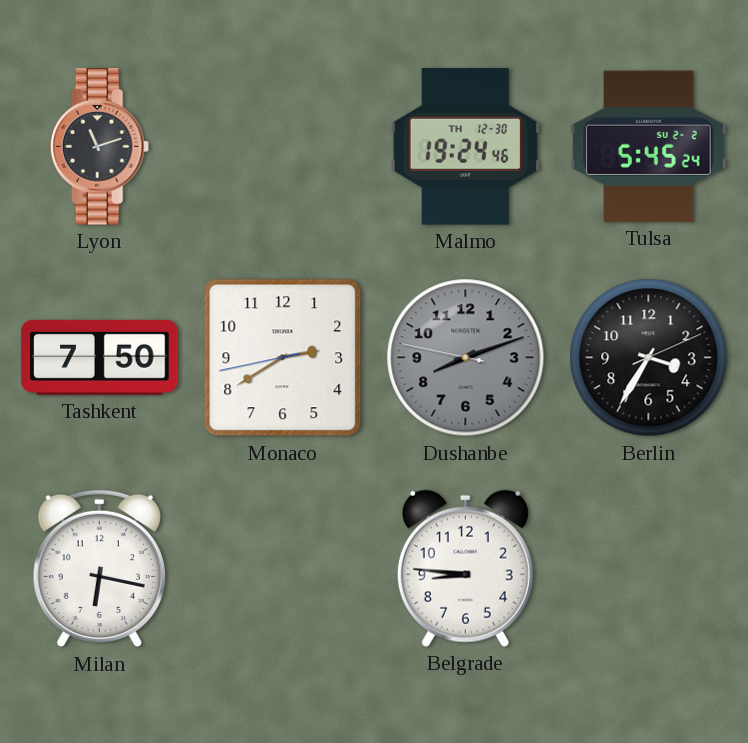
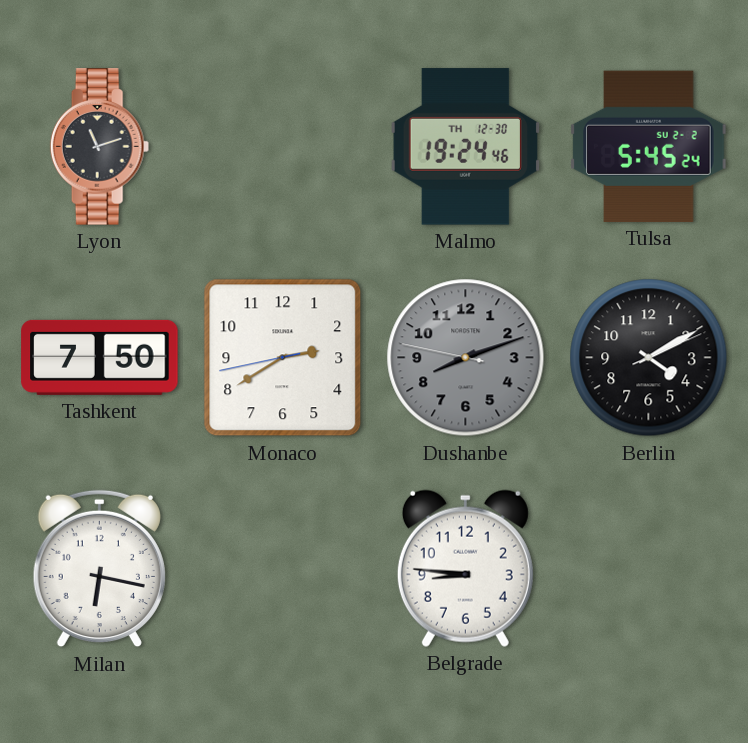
Berlin: 3:35 -> 4:10 (649, 358)
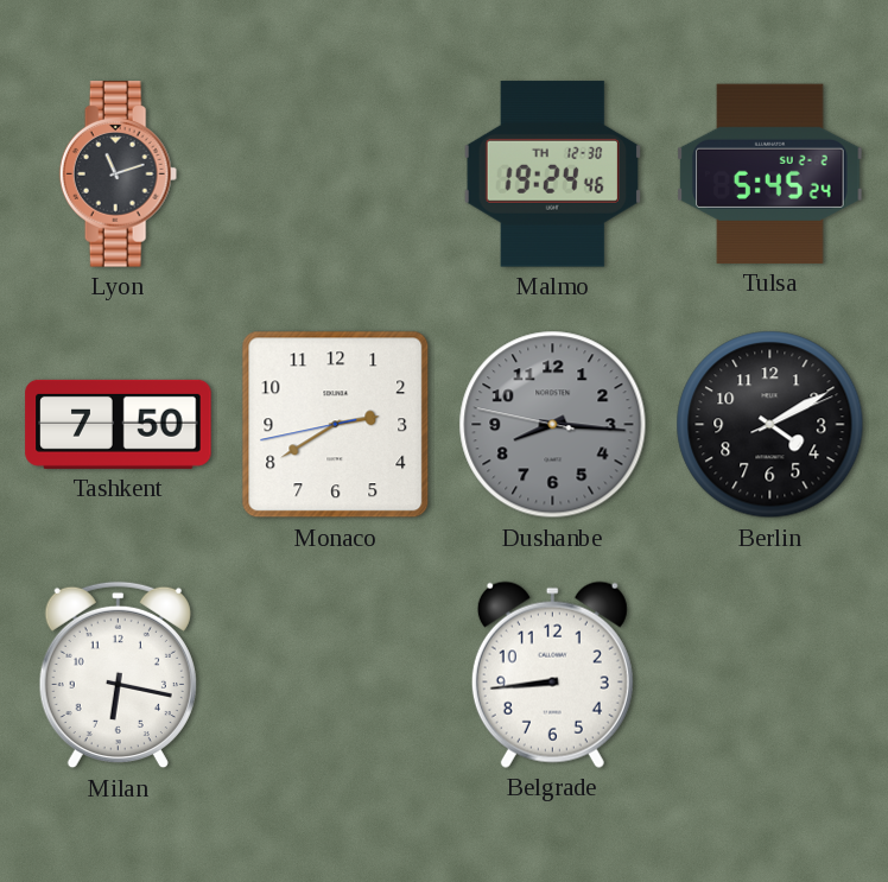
Dushanbe: 8:11 -> 8:15 (553, 425)
Belgrade: 8:46 -> 8:44 (552, 674)
